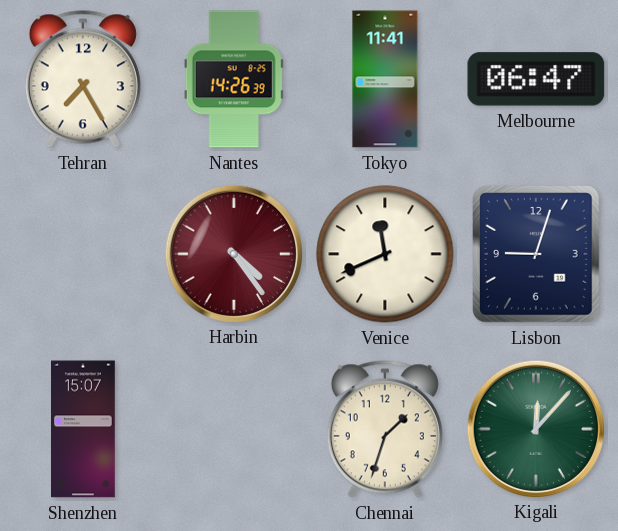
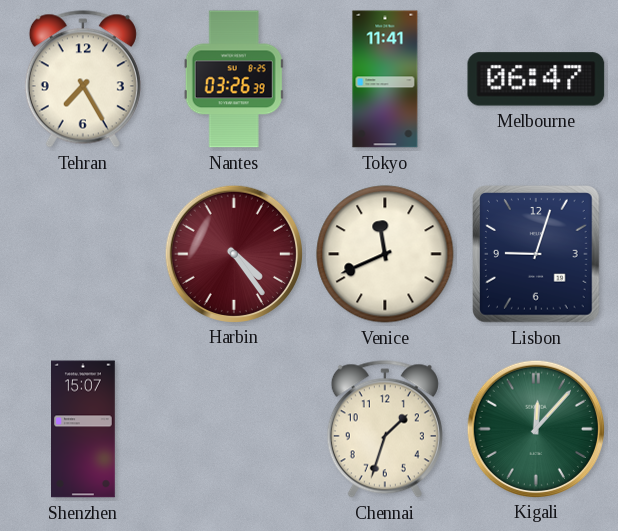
Nantes: 14:26 -> 03:26 (234, 79)
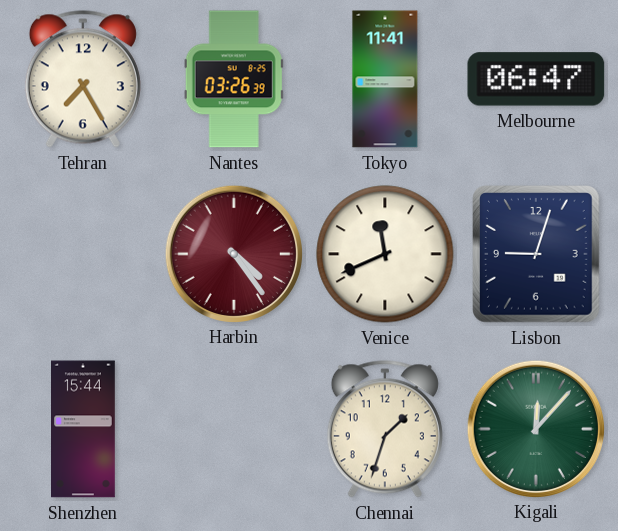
Shenzhen: 15:07 -> 15:44 (84, 429)
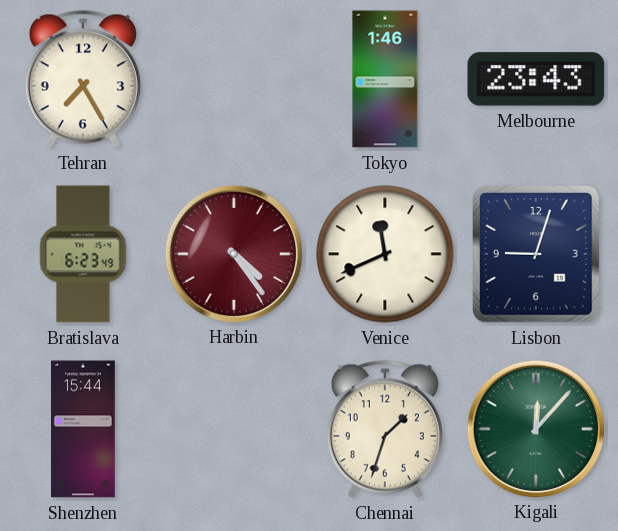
Nantes: 03:26 -> none (234, 79)
Tokyo: 11:41 -> 1:46 (385, 79)
Melbourne: 06:47 -> 23:43 (536, 79)
Bratislava: none -> 6:23 (83, 254)
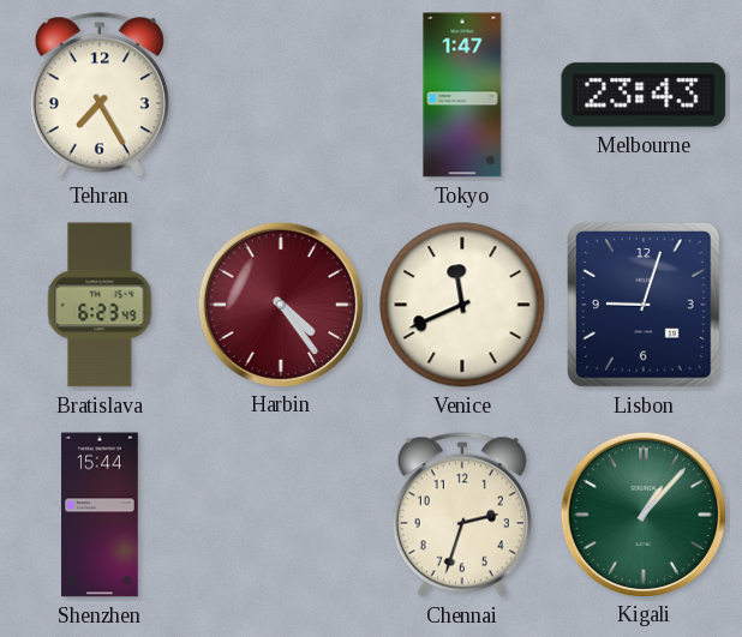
Tokyo: 1:46 -> 1:47 (462, 95)
Chennai: 1:33 -> 2:33 (462, 515)
Kigali: 12:07 -> 1:07 (642, 513)
